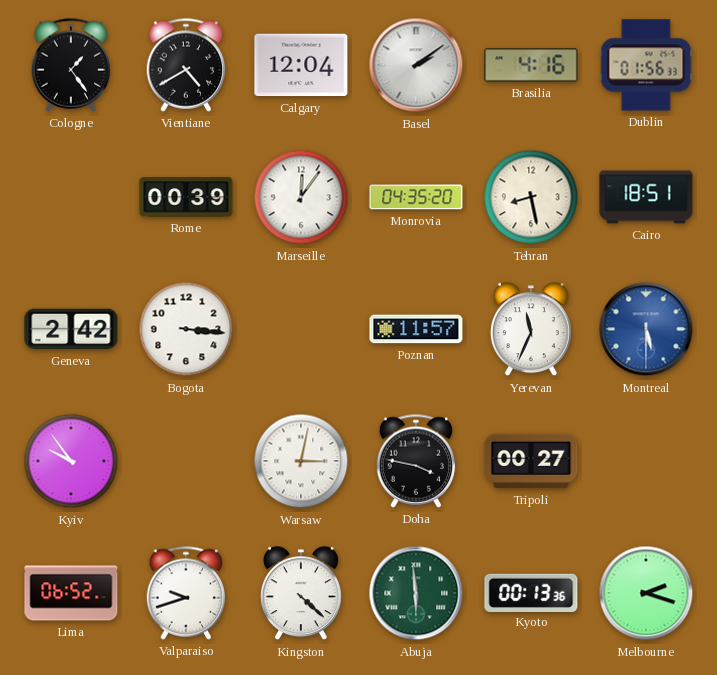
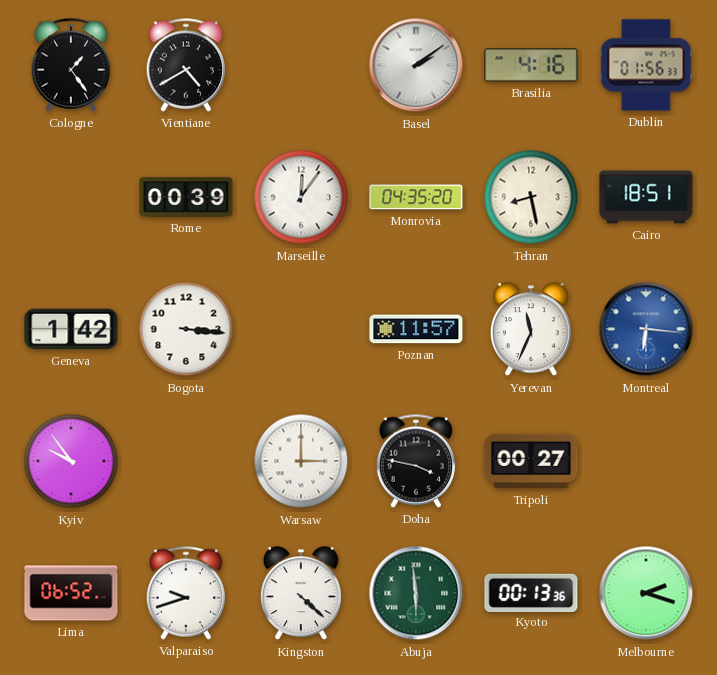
Calgary: 12:04 -> none (301, 65)
Geneva: 2:42 -> 1:42 (71, 329)
Montreal: 5:30 -> 6:16 (646, 329)
Warsaw: 3:02 -> 3:00 (301, 461)
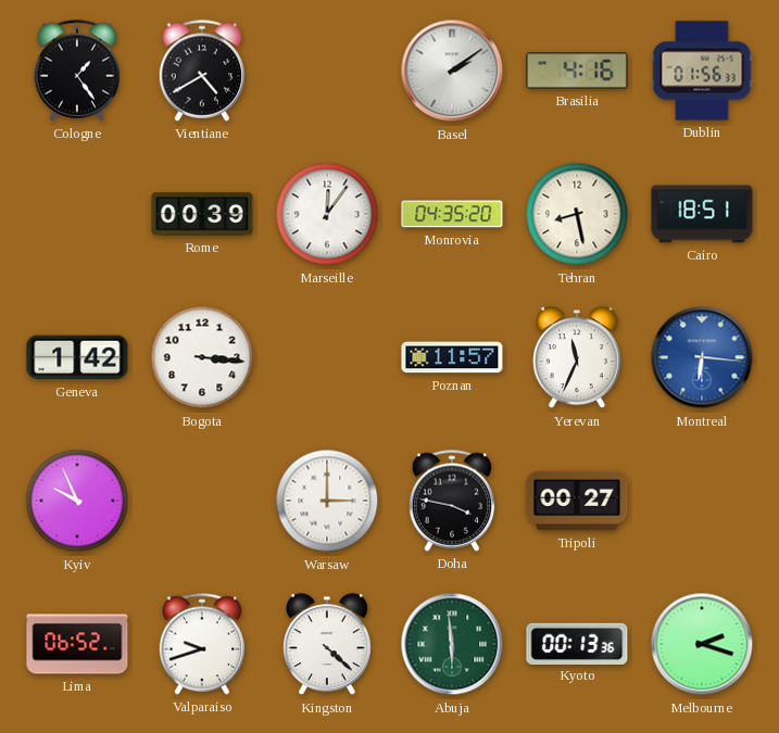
Kyiv: 9:54 -> 9:56 (77, 501)
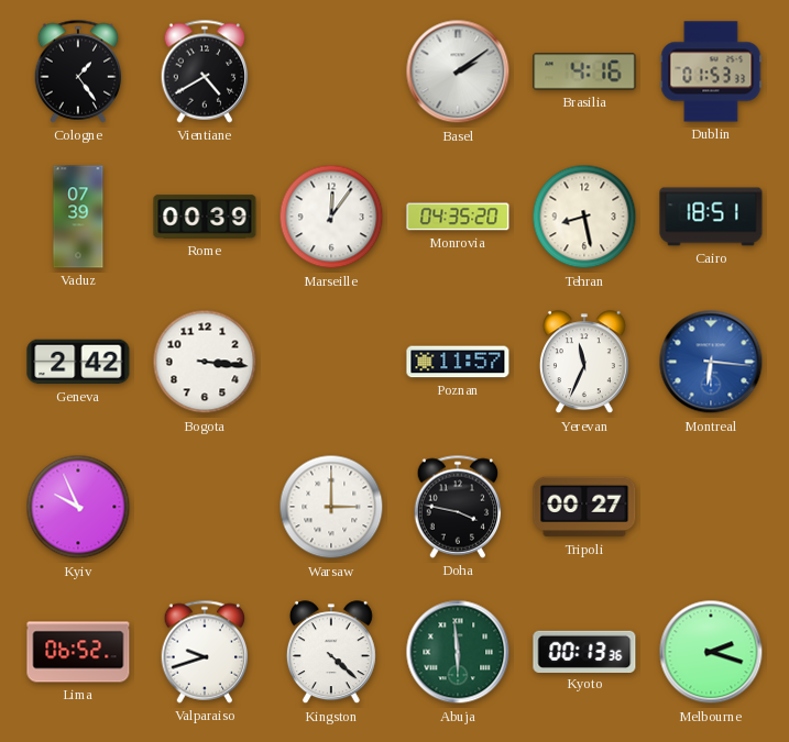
Dublin: 01:56 -> 01:53 (711, 71)
Vaduz: none -> 07:39 (78, 217)
Geneva: 1:42 -> 2:42 (78, 362)
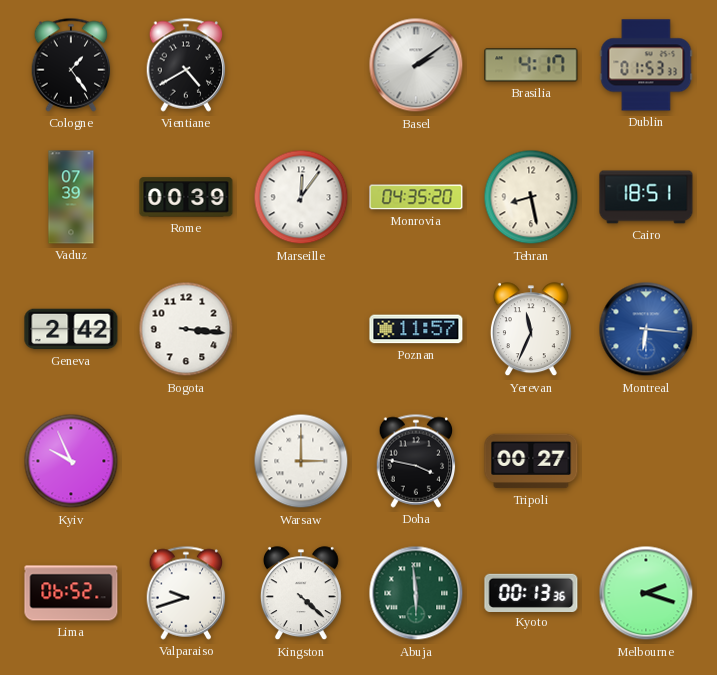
Brasilia: 4:16 -> 4:17 (531, 65)
